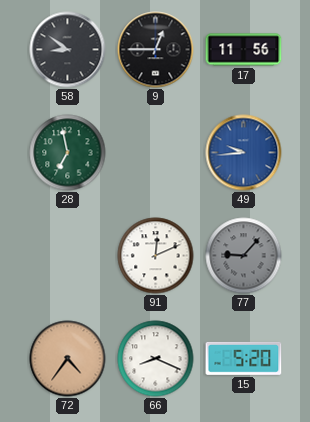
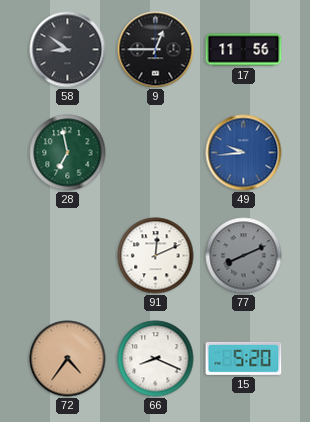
77: 9:07 -> 8:11 (244, 256)
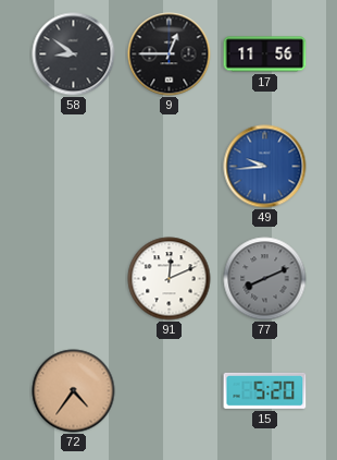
28: 6:58 -> none (68, 153)
66: 8:19 -> none (156, 359)
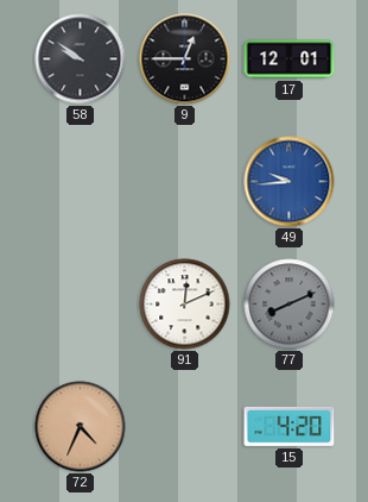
58: 8:51 -> 9:51 (81, 59)
17: 11:56 -> 12:01 (290, 59)
72: 4:36 -> 4:34 (81, 427)
15: 5:20 -> 4:20 (290, 426)
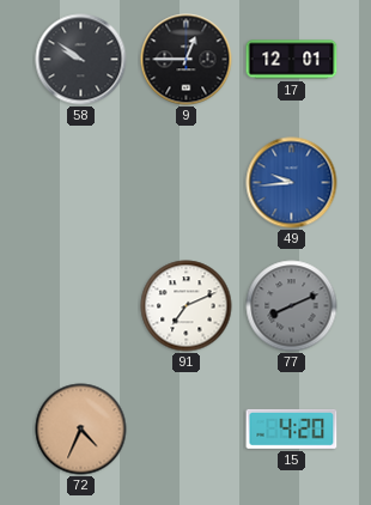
91: 12:11 -> 7:11 (187, 306)
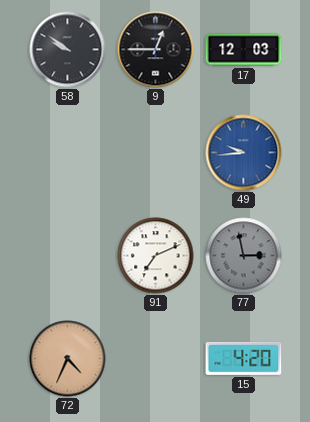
17: 12:01 -> 12:03 (244, 50)
77: 8:11 -> 2:58 (244, 256)
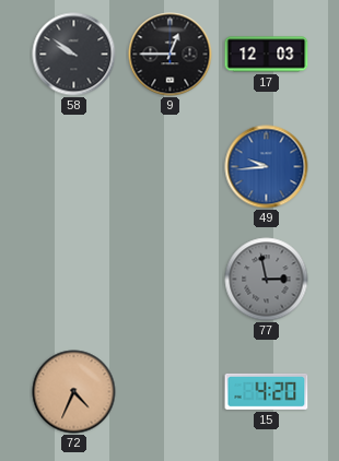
91: 7:11 -> none (156, 256)
